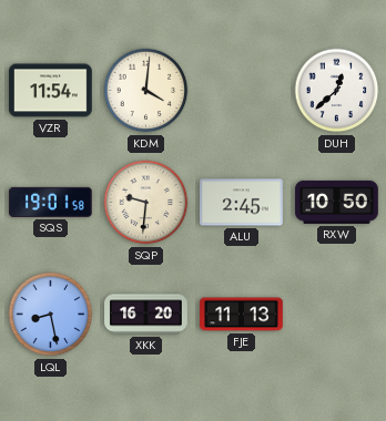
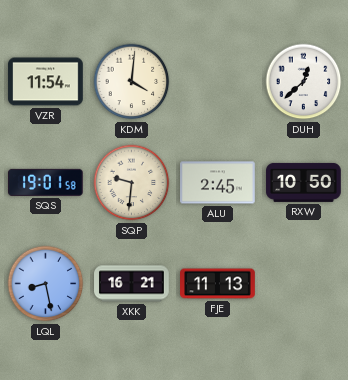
XKK: 16:20 -> 16:21 (132, 284)
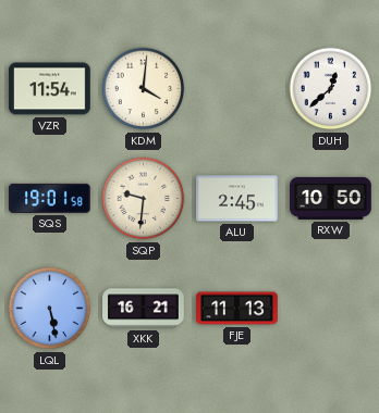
LQL: 8:28 -> 5:28 (50, 309)
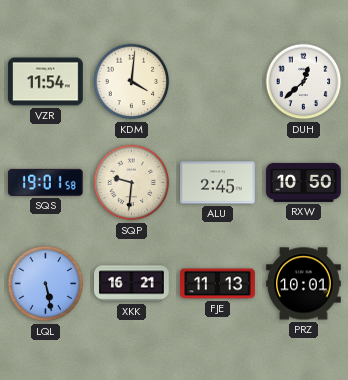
PRZ: none -> 10:01 (304, 284)
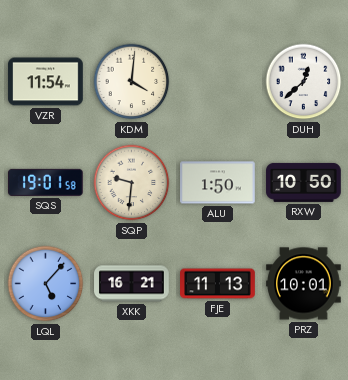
ALU: 2:45 -> 1:50 (218, 183)
LQL: 5:28 -> 5:07 (46, 284)
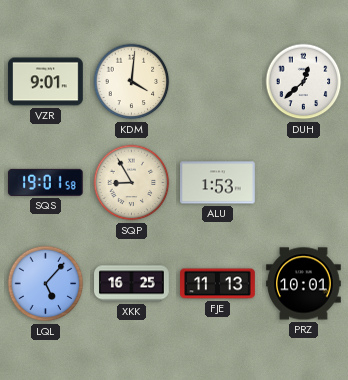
VZR: 11:54 -> 9:01 (46, 82)
SQP: 9:31 -> 8:55 (132, 183)
ALU: 1:50 -> 1:53 (218, 183)
RXW: 10:50 -> none (304, 182)
XKK: 16:21 -> 16:25 (132, 284)
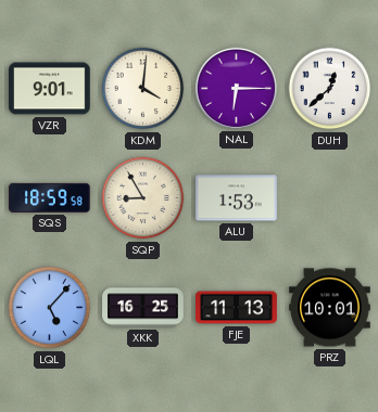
NAL: none -> 6:15 (236, 88)
SQS: 19:01 -> 18:59 (50, 197)
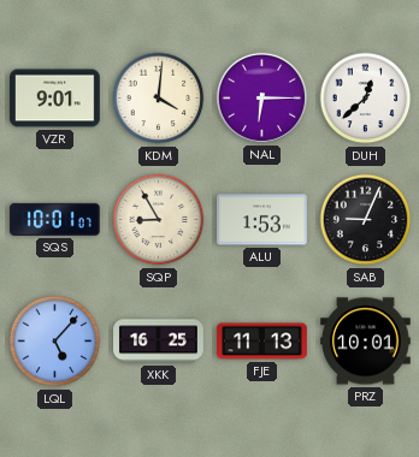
SQS: 18:59 -> 10:01 (55, 219)
SAB: none -> 9:04 (366, 220)
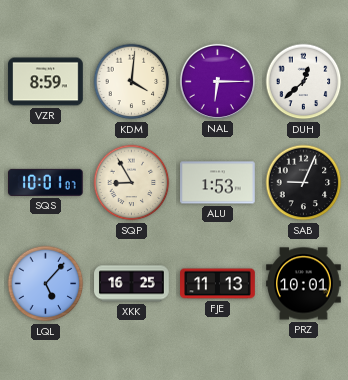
VZR: 9:01 -> 8:59 (46, 82)
